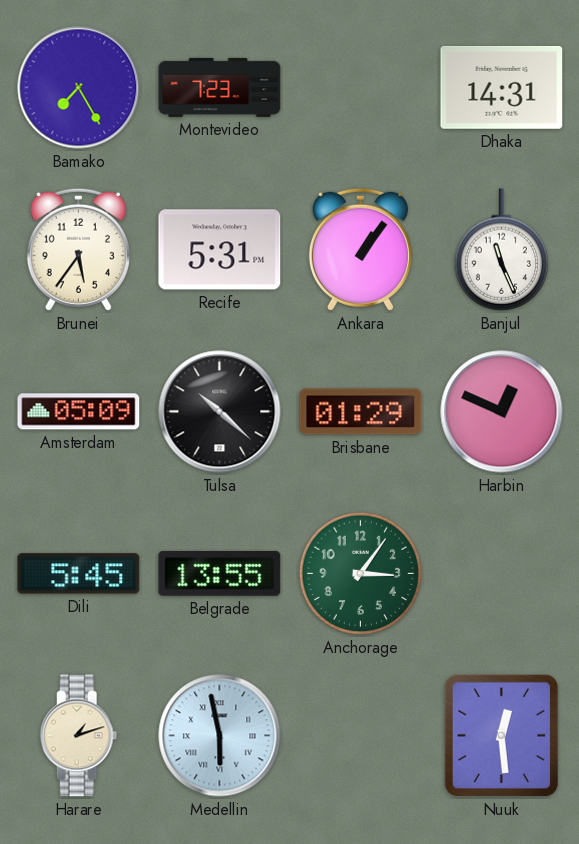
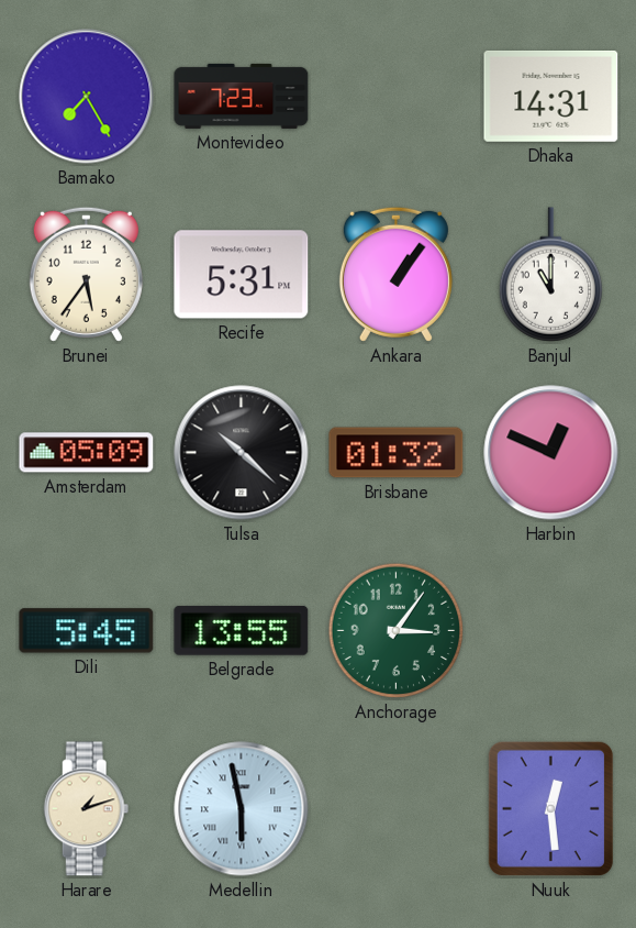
Banjul: 11:26 -> 11:00 (550, 275)
Brisbane: 01:29 -> 01:32 (397, 453)
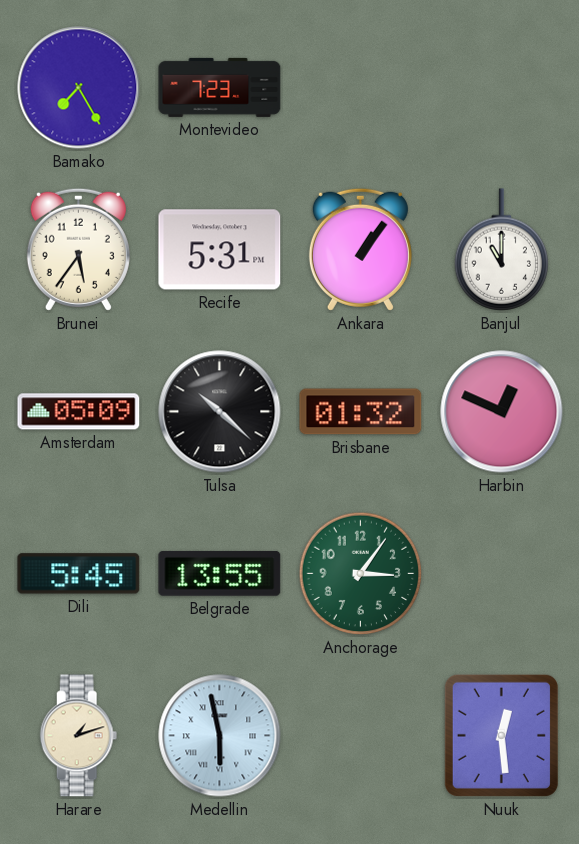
Dhaka: 14:31 -> none (551, 96)
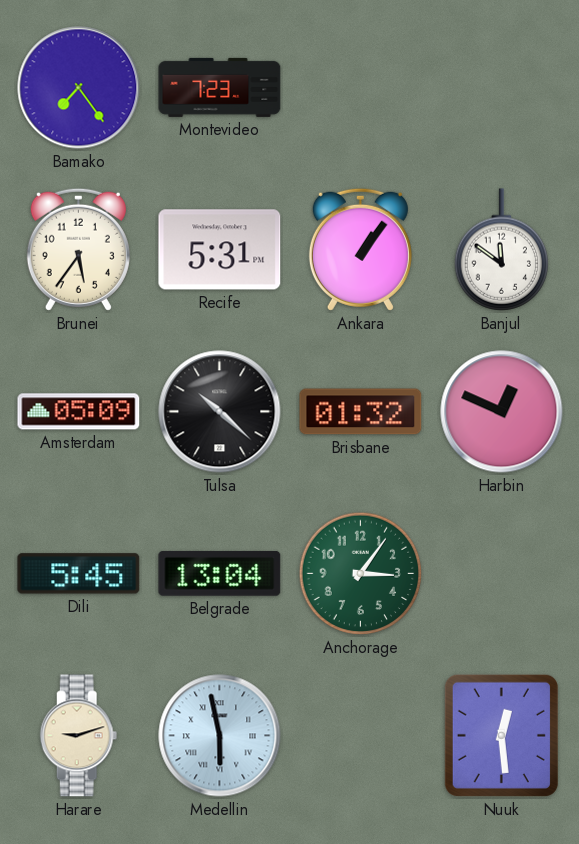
Bamako: 7:25 -> 7:24 (79, 88)
Banjul: 11:00 -> 11:51 (501, 250)
Belgrade: 13:55 -> 13:04 (220, 574)
Harare: 1:12 -> 9:12 (79, 736)
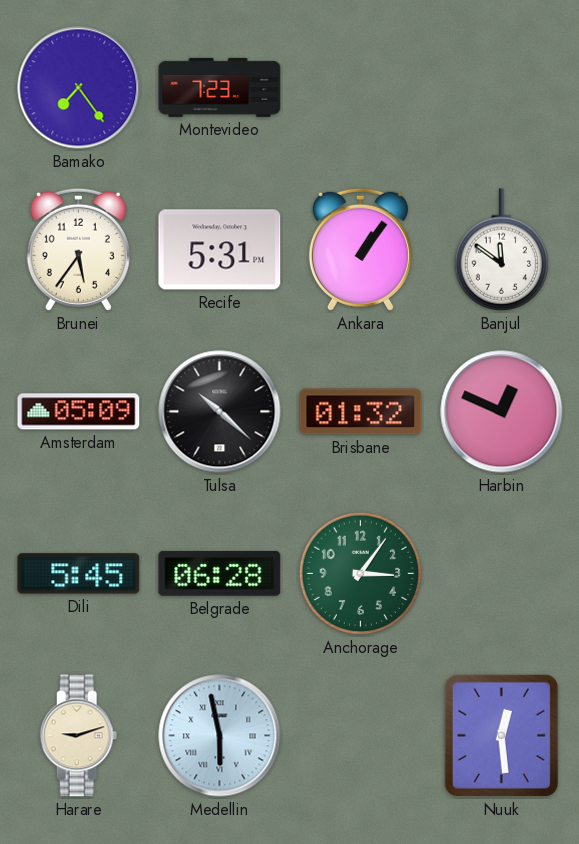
Belgrade: 13:04 -> 06:28 (220, 574)
